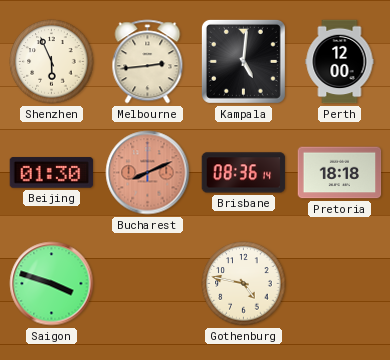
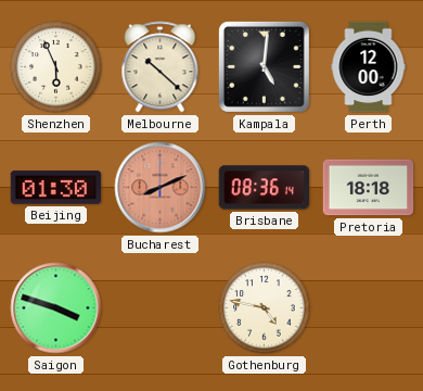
Melbourne: 2:44 -> 10:22 (161, 67)
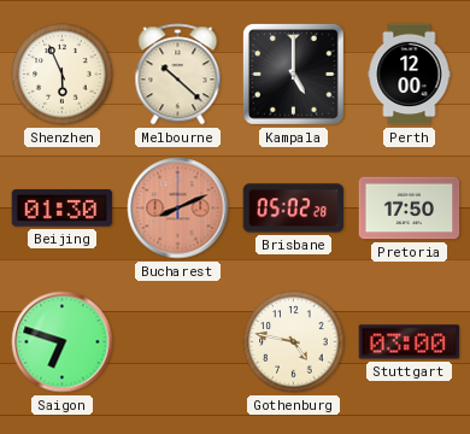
Kampala: 5:01 -> 5:00 (293, 74)
Brisbane: 08:36 -> 05:02 (294, 209)
Pretoria: 18:18 -> 17:50 (410, 209)
Saigon: 3:48 -> 6:48 (63, 342)
Stuttgart: none -> 03:00 (410, 342)
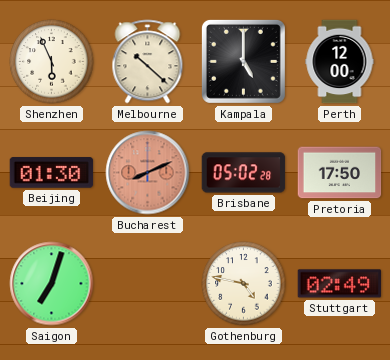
Saigon: 6:48 -> 7:03 (52, 284)
Stuttgart: 03:00 -> 02:49 (340, 284)
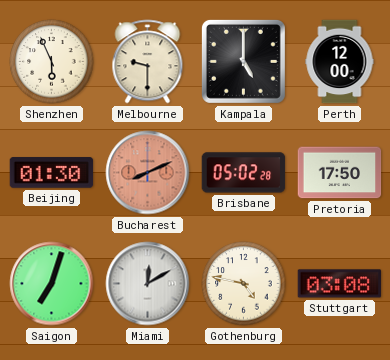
Melbourne: 10:22 -> 9:30 (148, 62)
Miami: none -> 12:10 (148, 284)
Stuttgart: 02:49 -> 03:08 (340, 284)
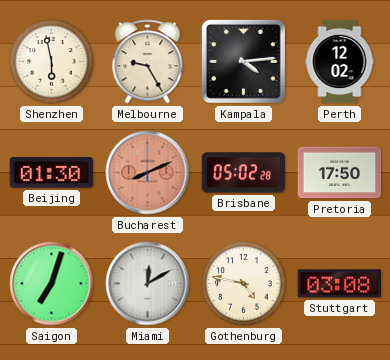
Shenzhen: 5:56 -> 5:58 (52, 62)
Melbourne: 9:30 -> 9:25 (148, 62)
Kampala: 5:00 -> 4:14 (243, 61)
Perth: 12:00 -> 12:02 (340, 62)
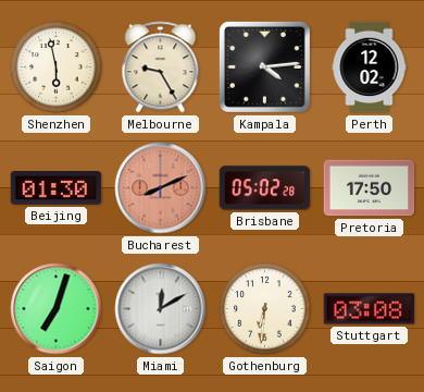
Gothenburg: 4:47 -> 6:31 (265, 309)
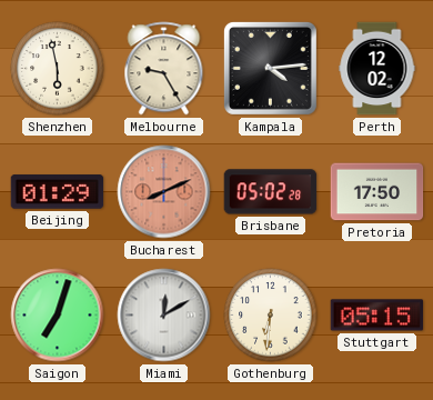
Beijing: 01:30 -> 01:29 (58, 192)
Stuttgart: 03:08 -> 05:15 (377, 316)
